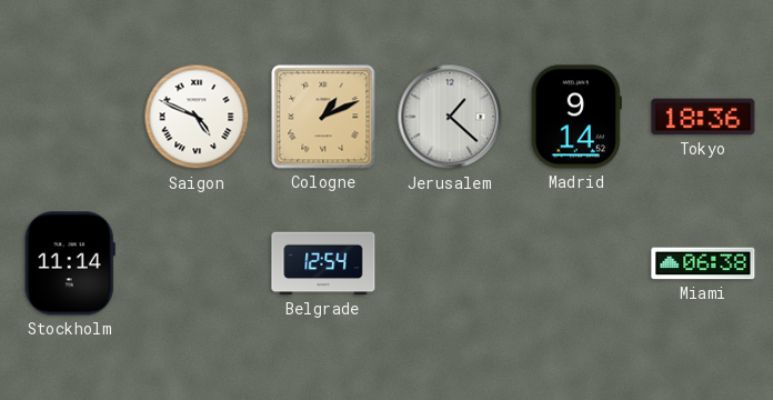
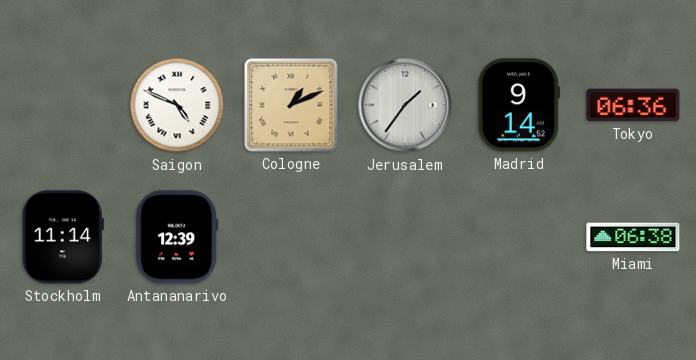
Jerusalem: 1:22 -> 1:36 (405, 105)
Tokyo: 18:36 -> 06:36 (633, 105)
Antananarivo: none -> 12:39 (177, 237)
Belgrade: 12:54 -> none (323, 263)
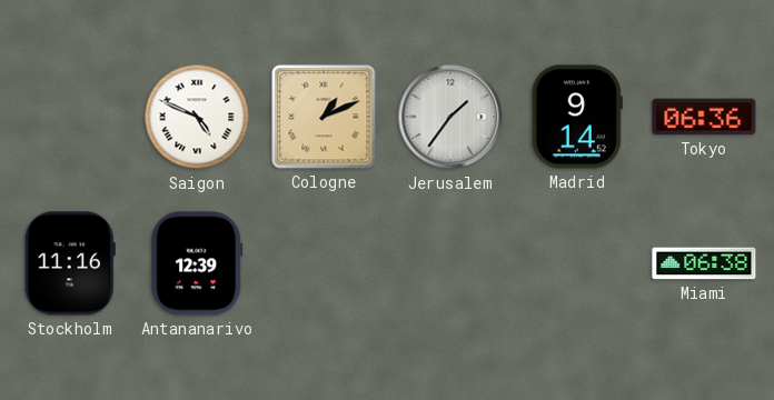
Stockholm: 11:14 -> 11:16 (70, 263)
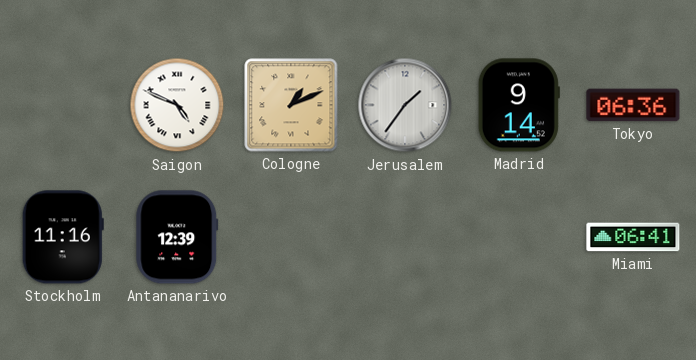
Miami: 06:38 -> 06:41 (633, 237)
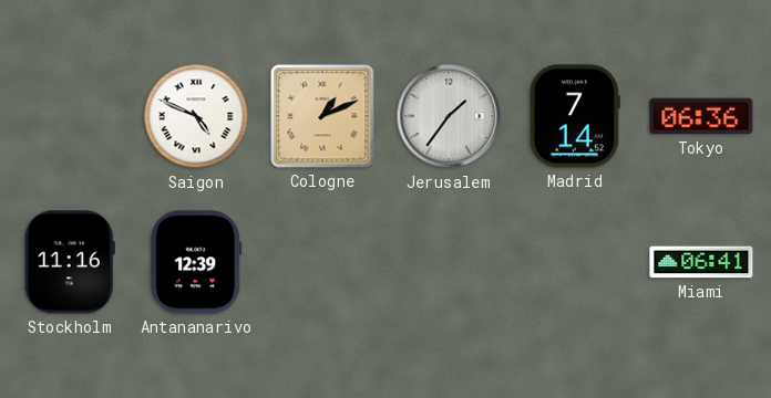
Madrid: 9:14 -> 7:14 (575, 116)
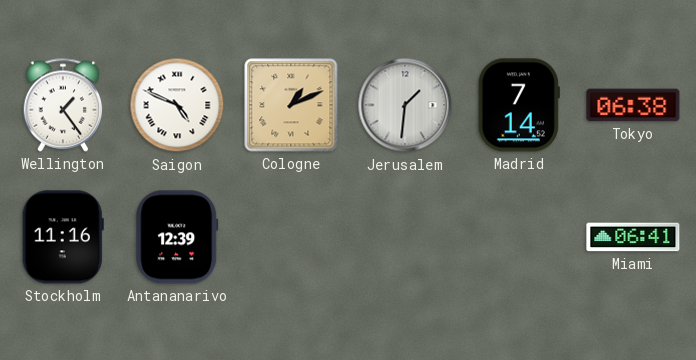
Wellington: none -> 1:24 (63, 105)
Jerusalem: 1:36 -> 1:31 (405, 105)
Tokyo: 06:36 -> 06:38 (633, 105)
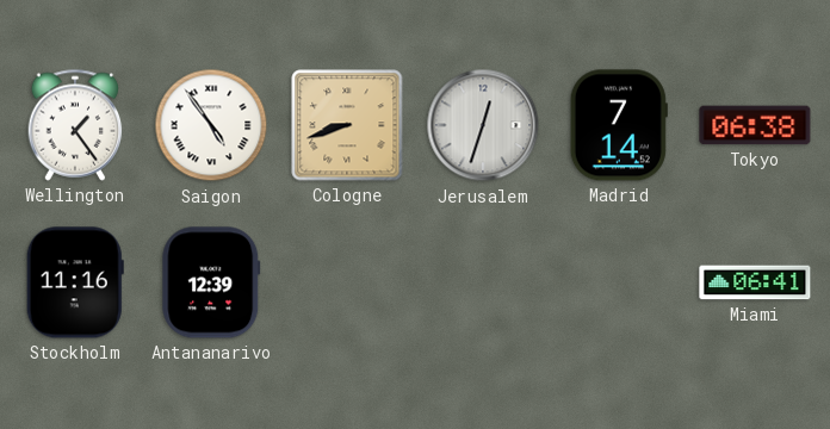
Saigon: 4:49 -> 4:54 (211, 125)
Cologne: 1:11 -> 8:42 (347, 125)
Jerusalem: 1:31 -> 12:33 (483, 125)
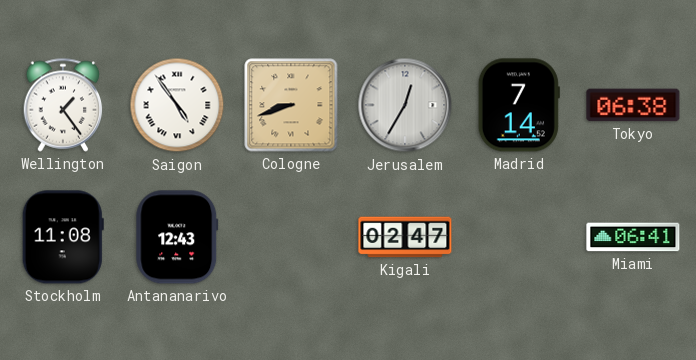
Jerusalem: 12:33 -> 12:35 (405, 105)
Stockholm: 11:16 -> 11:08 (63, 237)
Antananarivo: 12:39 -> 12:43 (177, 237)
Kigali: none -> 02:47 (405, 237)
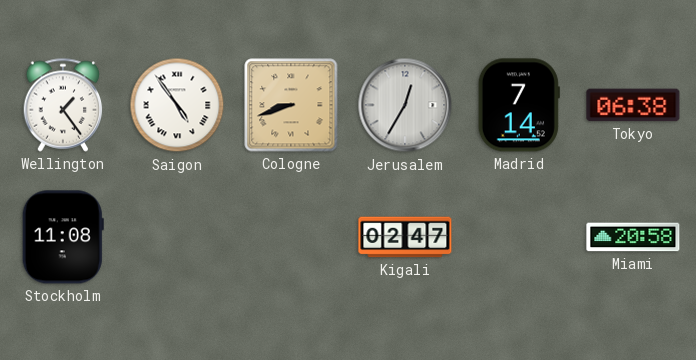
Antananarivo: 12:43 -> none (177, 237)
Miami: 06:41 -> 20:58 (633, 237)
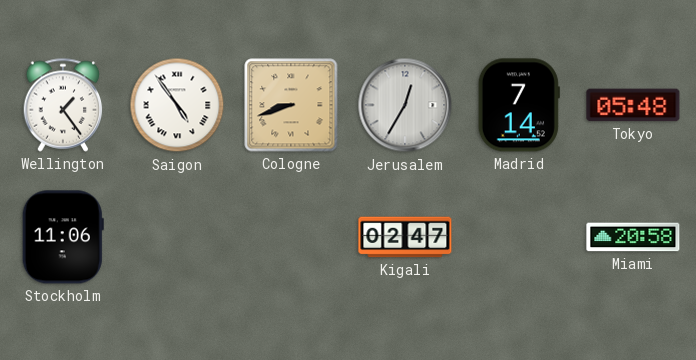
Tokyo: 06:38 -> 05:48 (633, 105)
Stockholm: 11:08 -> 11:06 (63, 237)
